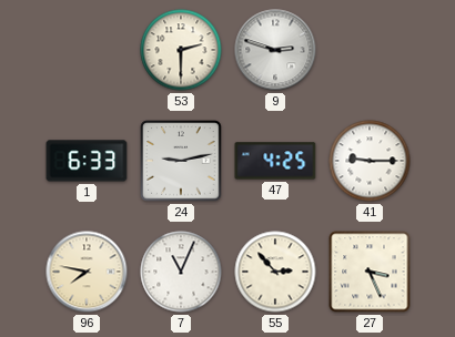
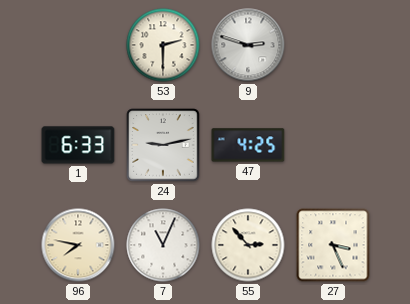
41: 9:15 -> none (370, 161)
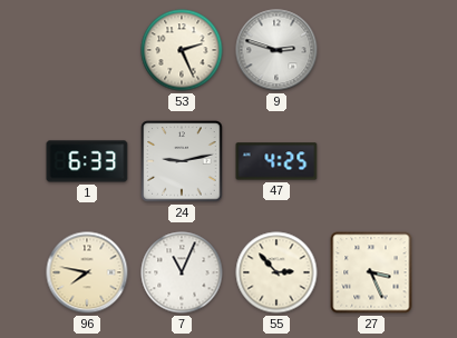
53: 2:30 -> 2:26 (182, 50)
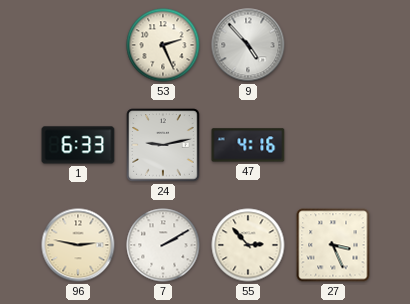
9: 2:48 -> 4:53 (248, 45)
47: 4:25 -> 4:16 (248, 145)
96: 7:47 -> 2:47 (78, 245)
7: 11:04 -> 2:10 (163, 245)
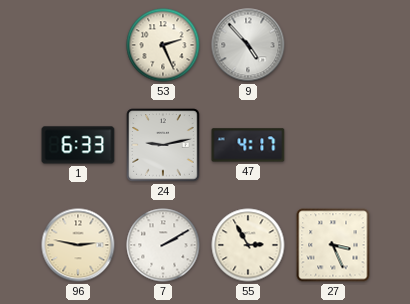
47: 4:16 -> 4:17 (248, 145)
55: 2:53 -> 2:55 (248, 245)
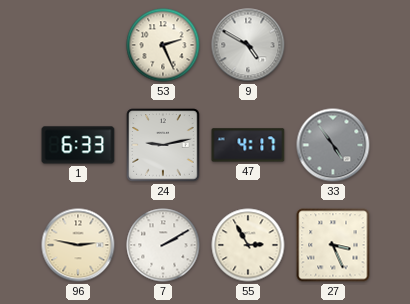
9: 4:53 -> 4:50 (248, 45)
33: none -> 4:54 (333, 145)
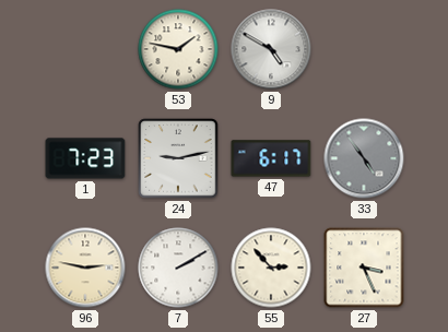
53: 2:26 -> 1:47 (178, 49)
1: 6:33 -> 7:23 (85, 158)
47: 4:17 -> 6:17 (271, 158)
55: 2:55 -> 2:53 (271, 268)
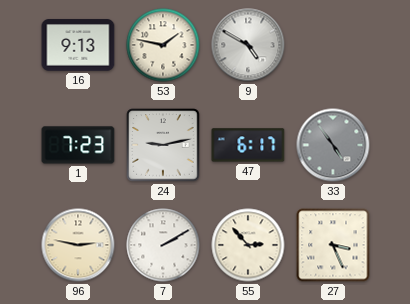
16: none -> 9:13 (78, 45)
